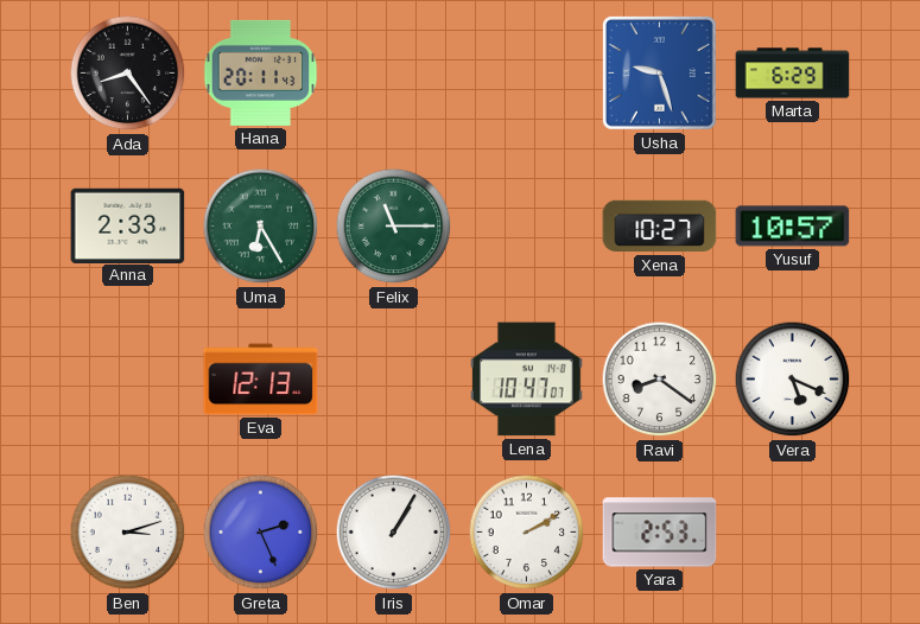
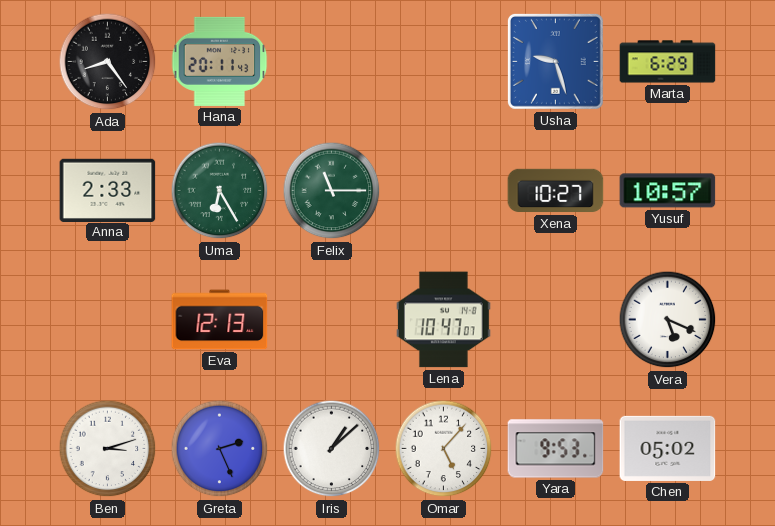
Ravi: 8:21 -> none (660, 380)
Iris: 1:05 -> 1:08 (332, 449)
Omar: 2:10 -> 5:07 (444, 449)
Yara: 2:53 -> 9:53 (556, 449)
Chen: none -> 05:02 (668, 448)
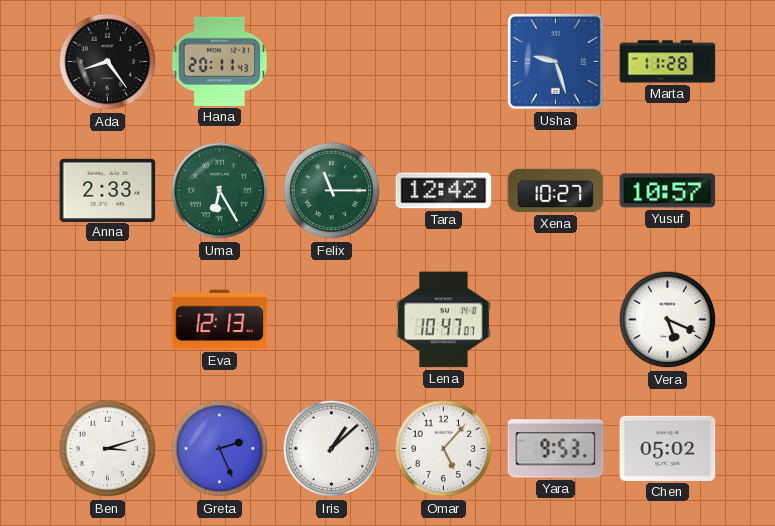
Marta: 6:29 -> 11:28 (668, 62)
Tara: none -> 12:42 (444, 191)
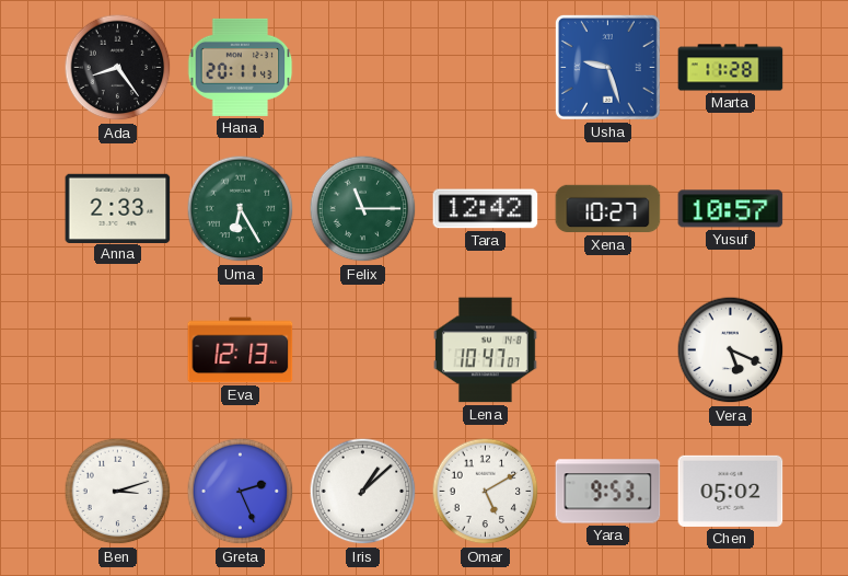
Omar: 5:07 -> 5:10 (486, 492)
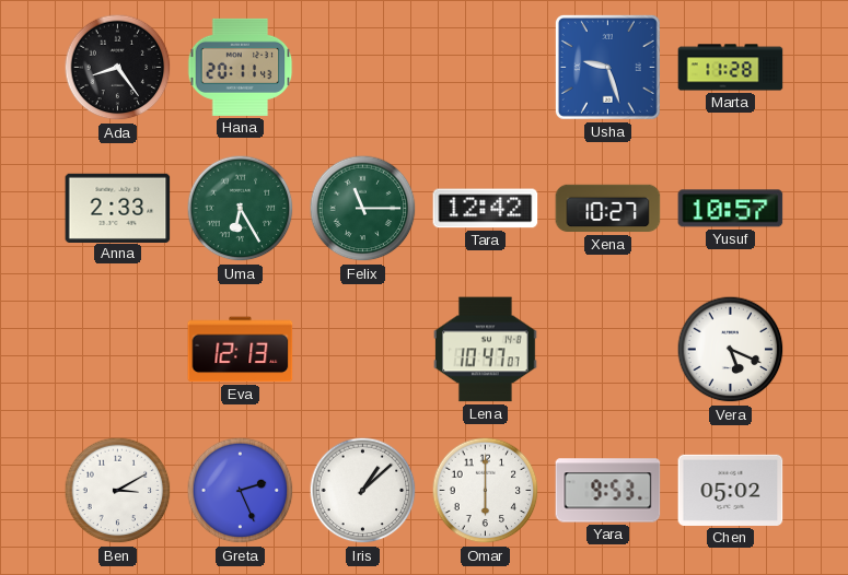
Ben: 3:12 -> 3:10 (118, 491)
Omar: 5:10 -> 6:00 (486, 491)
